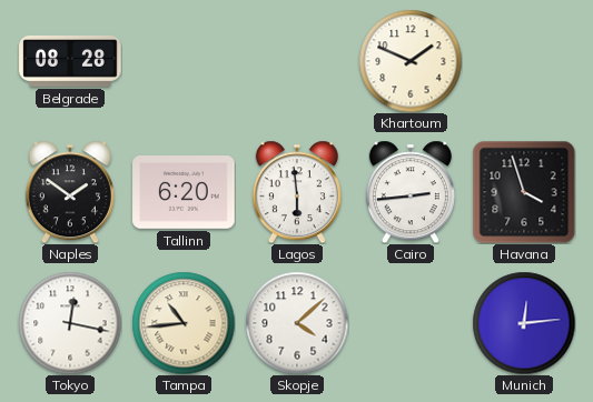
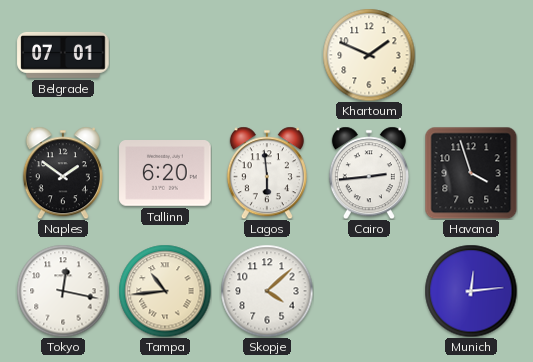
Belgrade: 08:28 -> 07:01 (63, 55)
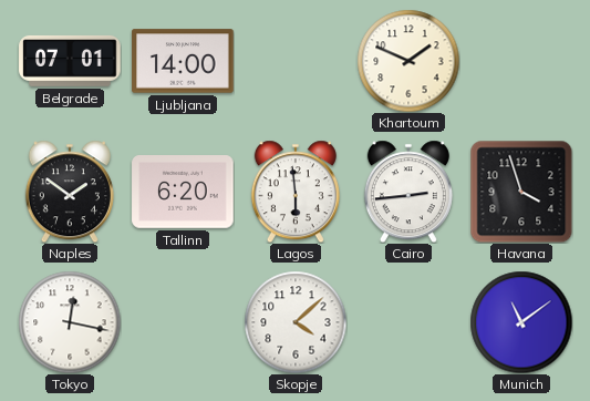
Ljubljana: none -> 14:00 (183, 61)
Tampa: 10:44 -> none (165, 291)
Munich: 12:14 -> 11:09 (521, 322)
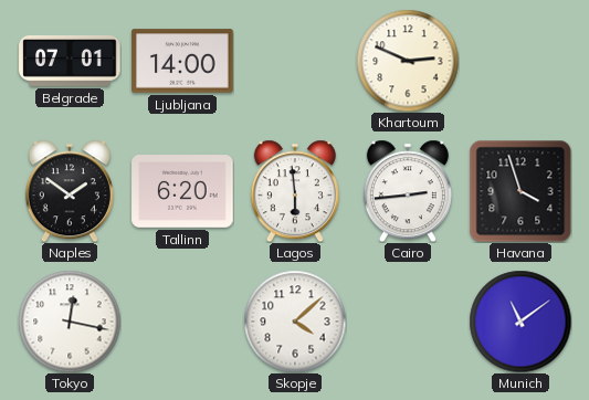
Khartoum: 1:49 -> 2:49 (408, 61)
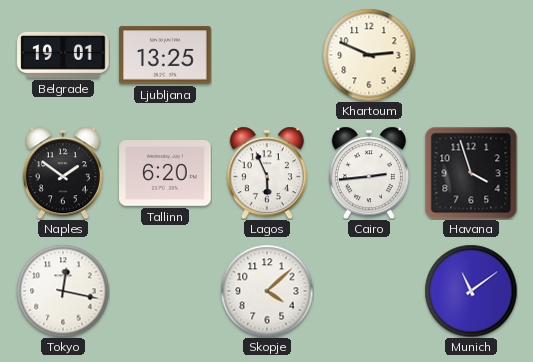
Belgrade: 07:01 -> 19:01 (63, 55)
Ljubljana: 14:00 -> 13:25 (165, 55)
Lagos: 5:59 -> 5:56 (267, 173)
